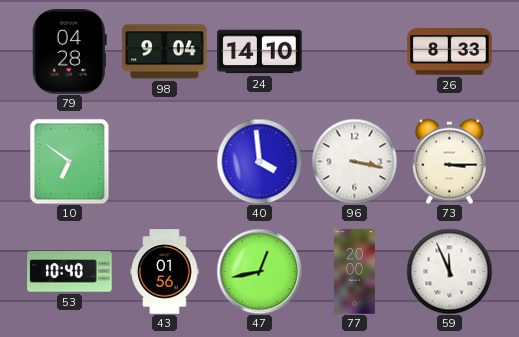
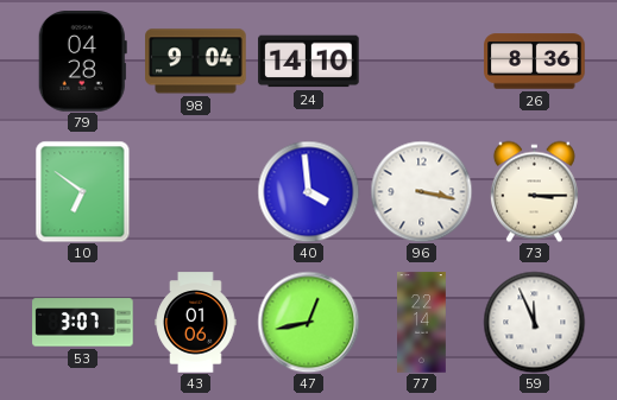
26: 8:33 -> 8:36 (535, 62)
53: 10:40 -> 3:07 (83, 323)
43: 01:56 -> 01:06 (196, 323)
77: 20:00 -> 22:14 (422, 323)
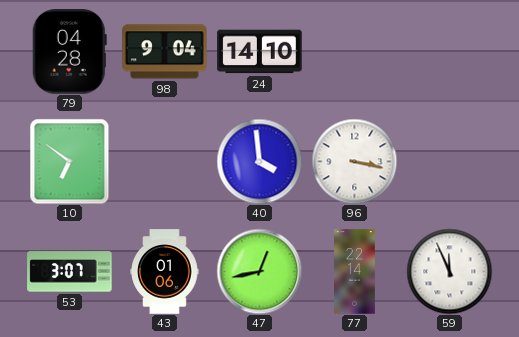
26: 8:36 -> none (535, 62)
73: 3:15 -> none (534, 191)
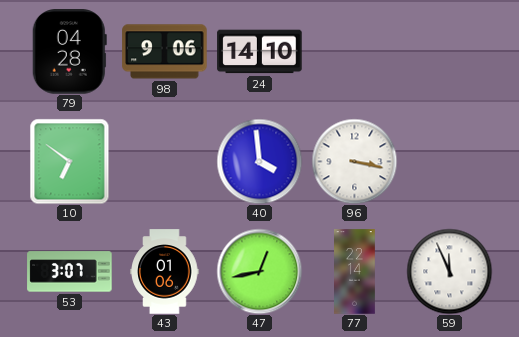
98: 9:04 -> 9:06 (165, 52)
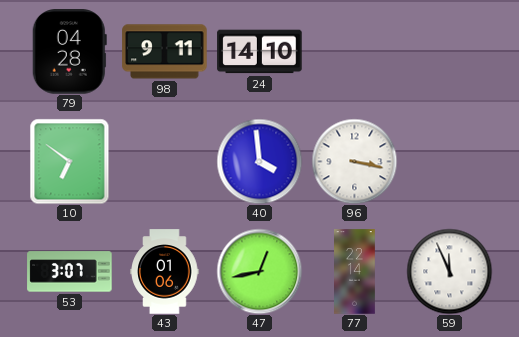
98: 9:06 -> 9:11 (165, 52)
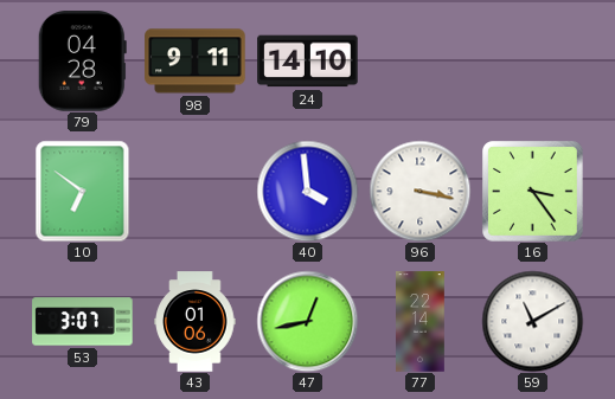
16: none -> 3:24 (533, 192)
59: 11:56 -> 11:10 (532, 321)
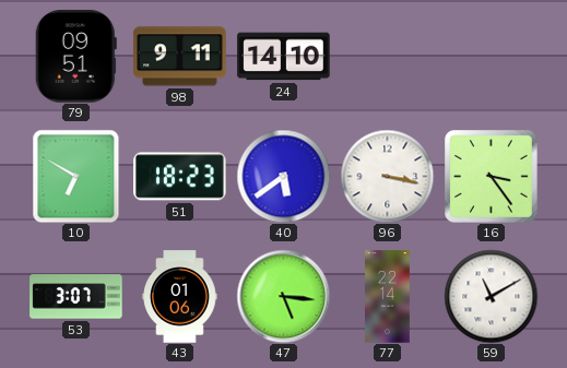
79: 04:28 -> 09:51 (75, 57)
10: 6:51 -> 6:50 (76, 176)
51: none -> 18:23 (180, 177)
40: 3:59 -> 5:39 (283, 176)
47: 12:43 -> 5:16 (283, 296)
